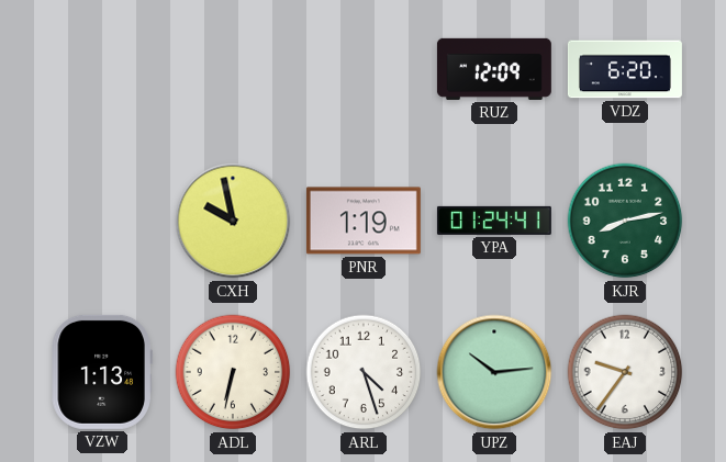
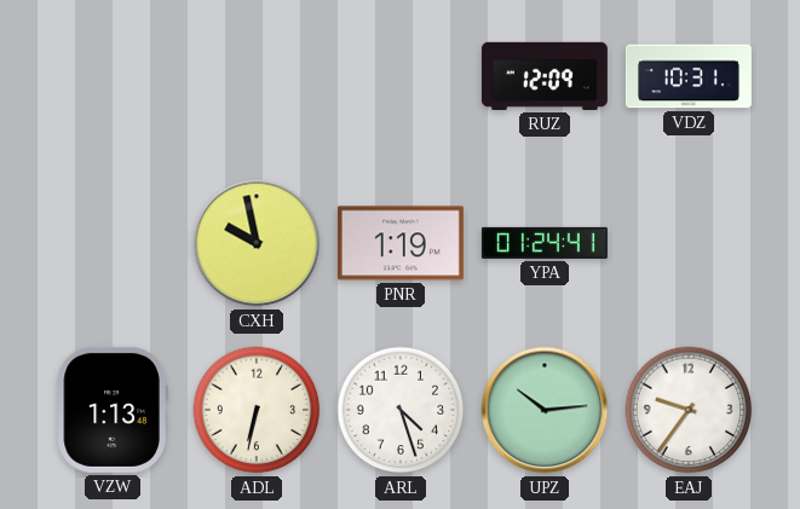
VDZ: 6:20 -> 10:31 (689, 76)
KJR: 8:13 -> none (625, 221)
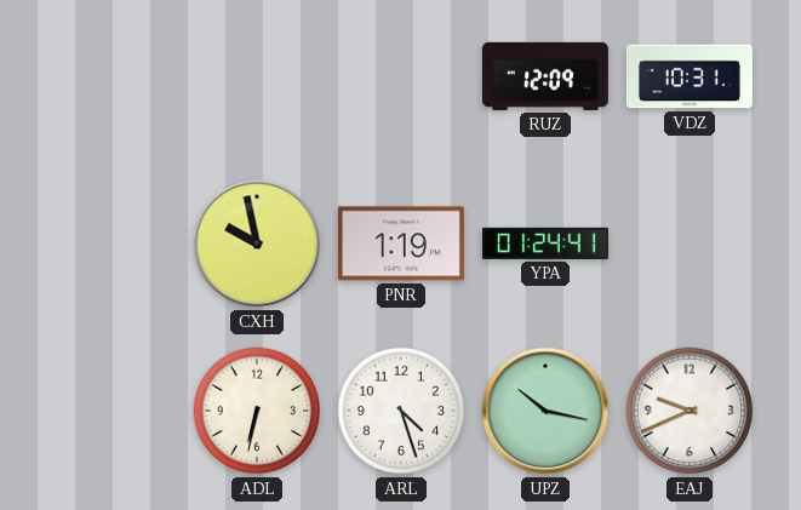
VZW: 1:13 -> none (113, 410)
UPZ: 10:14 -> 10:17 (545, 411)
EAJ: 9:36 -> 9:41 (690, 411)
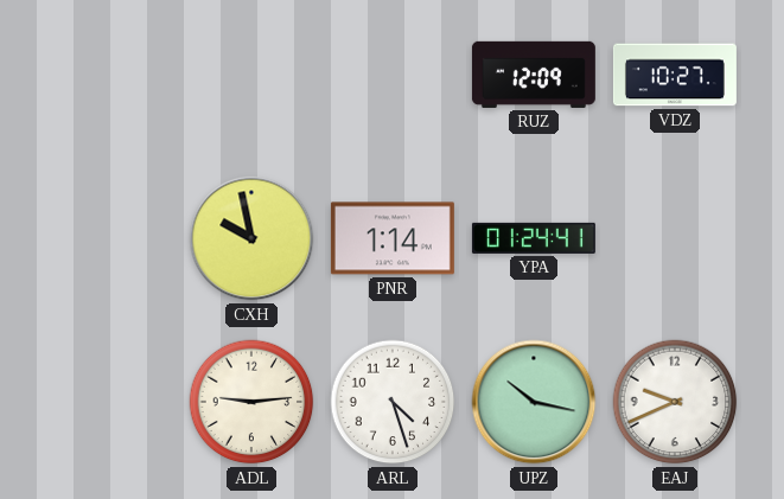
VDZ: 10:31 -> 10:27 (675, 75)
PNR: 1:19 -> 1:14 (393, 238)
ADL: 6:32 -> 9:14 (251, 402)
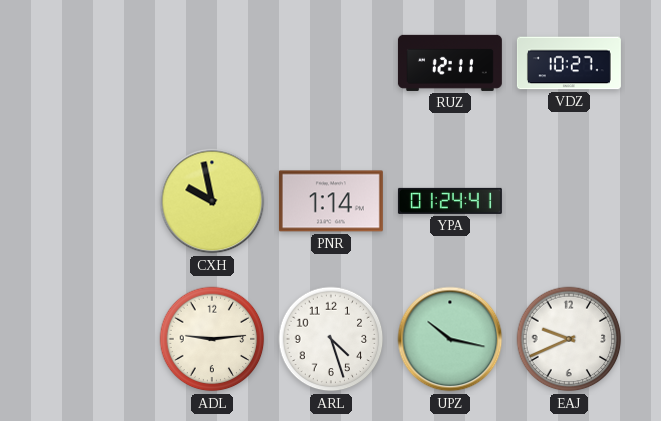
RUZ: 12:09 -> 12:11 (450, 63)
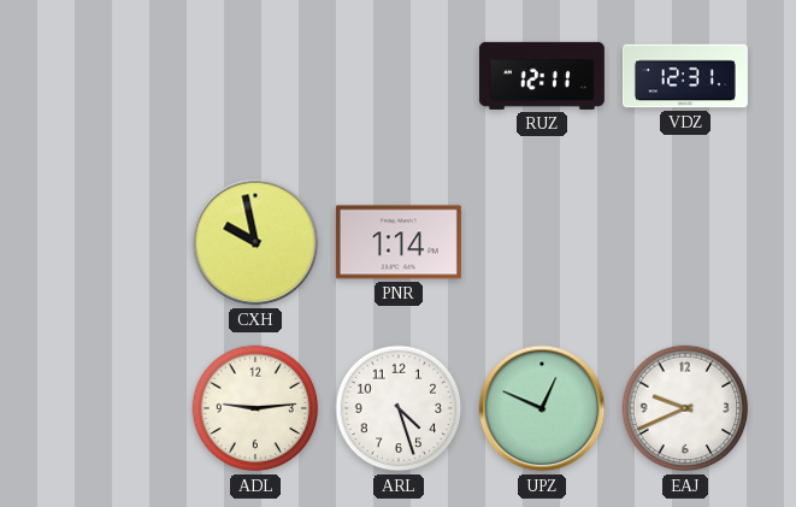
VDZ: 10:27 -> 12:31 (685, 76)
YPA: 01:24 -> none (450, 201)
UPZ: 10:17 -> 12:49 (542, 408)
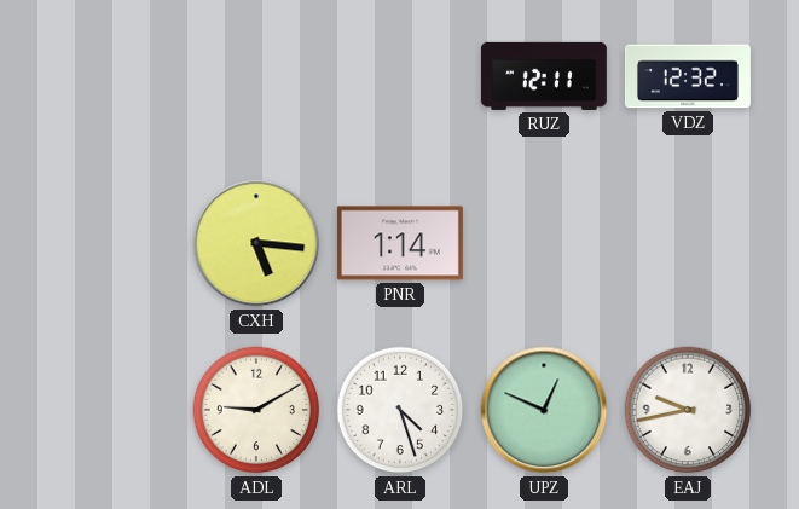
VDZ: 12:31 -> 12:32 (688, 76)
CXH: 9:58 -> 5:16 (256, 243)
ADL: 9:14 -> 9:10 (256, 410)
EAJ: 9:41 -> 9:43 (688, 410)
